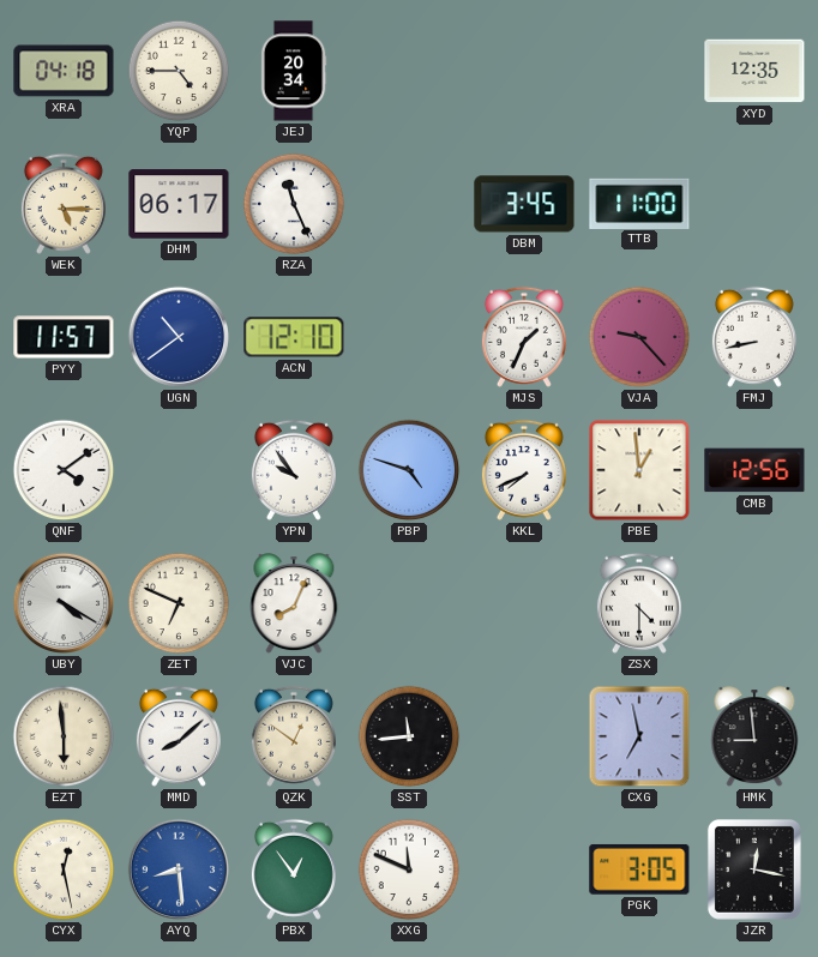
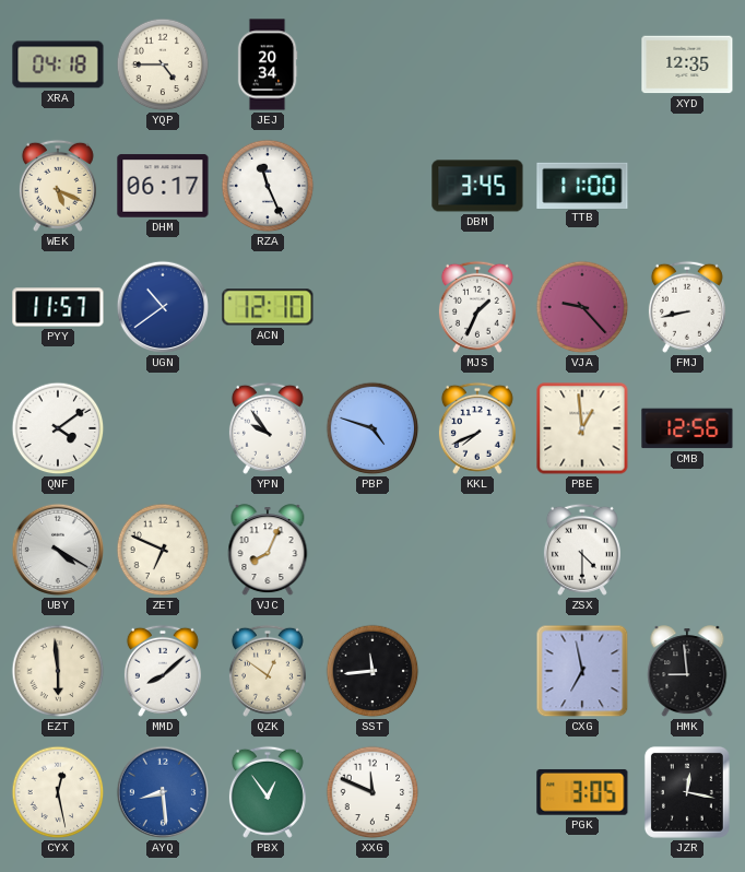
WEK: 5:15 -> 5:19 (58, 186)
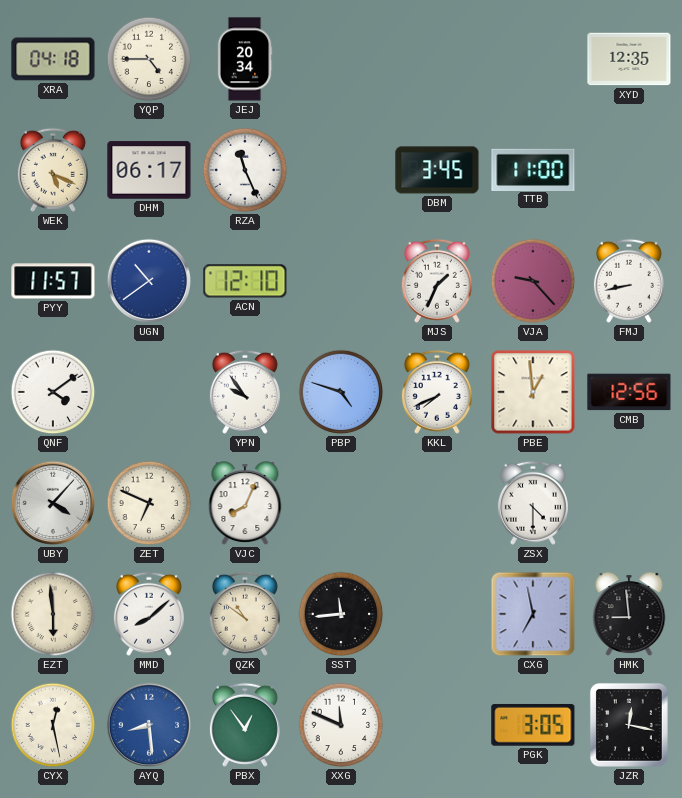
UBY: 4:20 -> 4:07 (53, 503)
QZK: 12:51 -> 10:51 (245, 614)
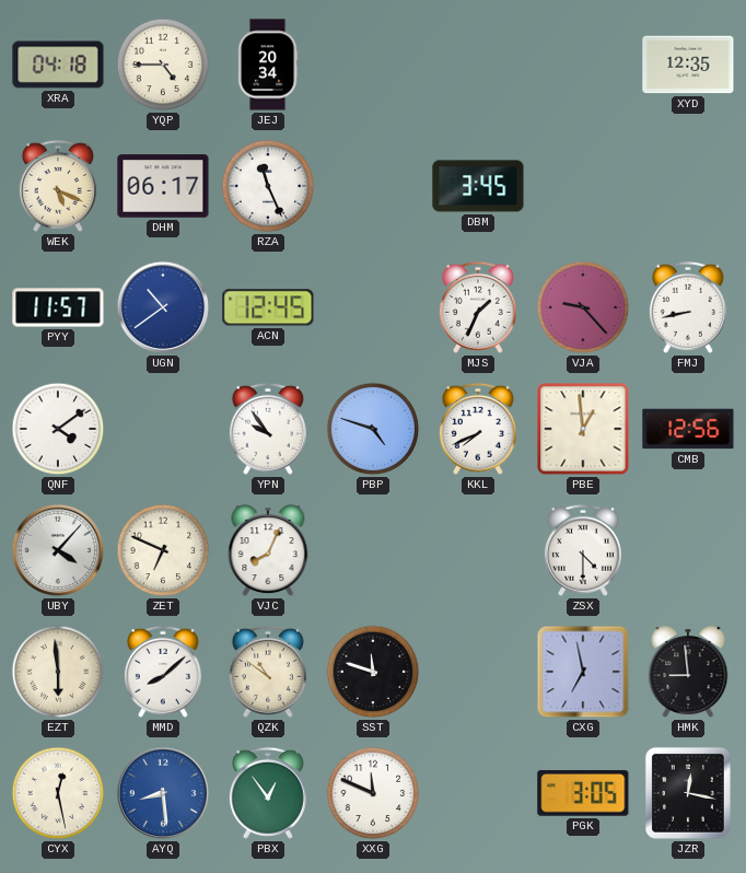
TTB: 11:00 -> none (533, 169)
ACN: 12:10 -> 12:45 (268, 307)
SST: 11:44 -> 11:48 (373, 672)
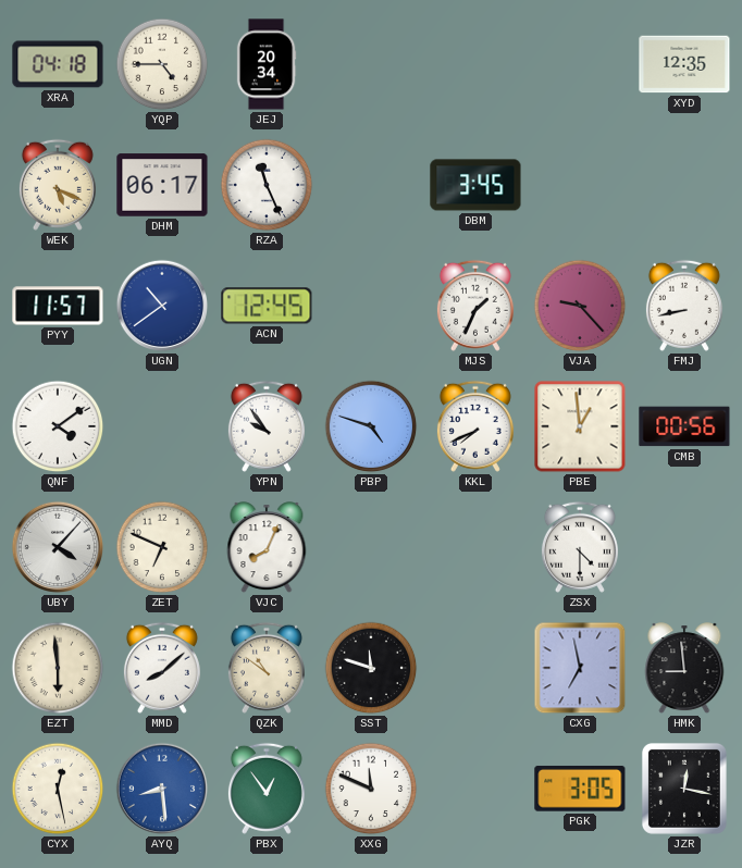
CMB: 12:56 -> 00:56 (684, 426)
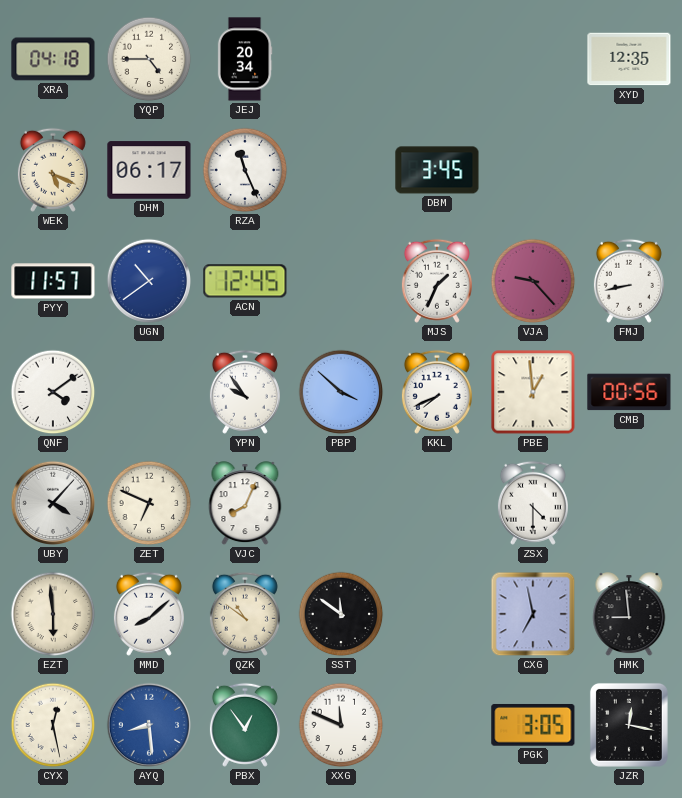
PBP: 4:48 -> 3:52 (341, 392)
SST: 11:48 -> 11:51 (341, 614)
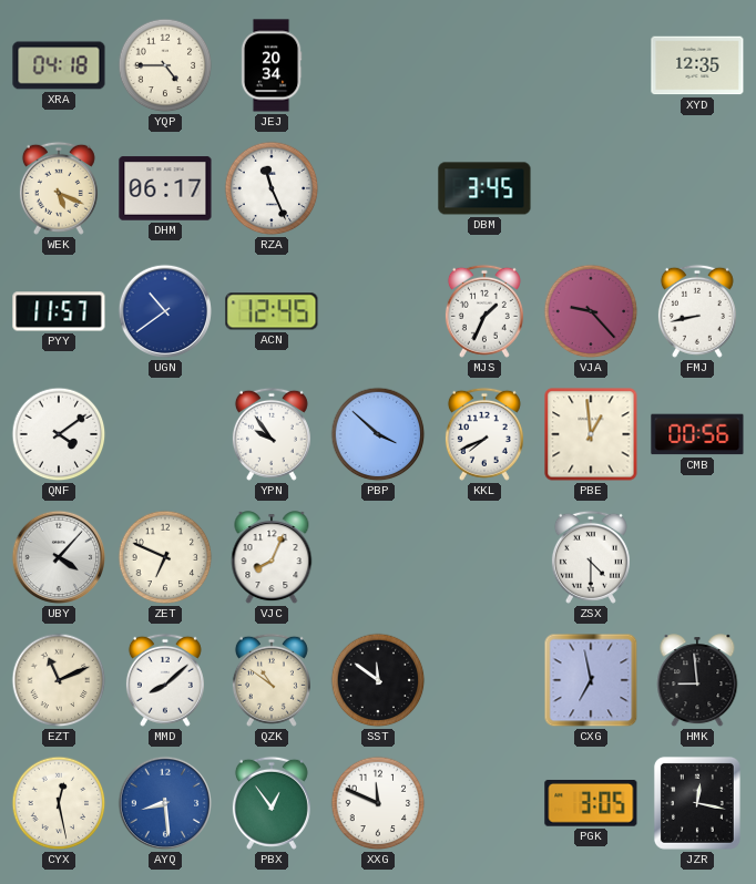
EZT: 5:59 -> 11:11 (59, 680)
